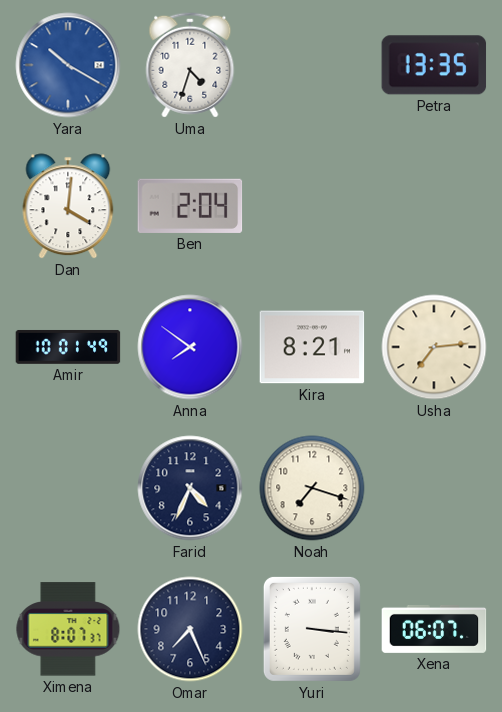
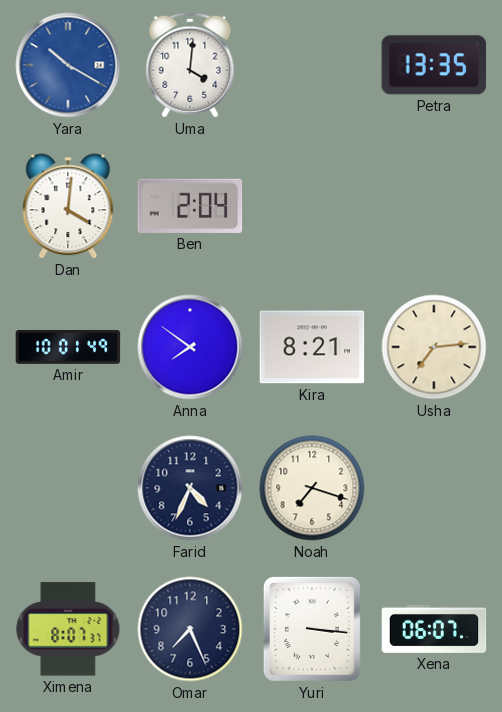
Uma: 4:33 -> 4:01 (190, 65)
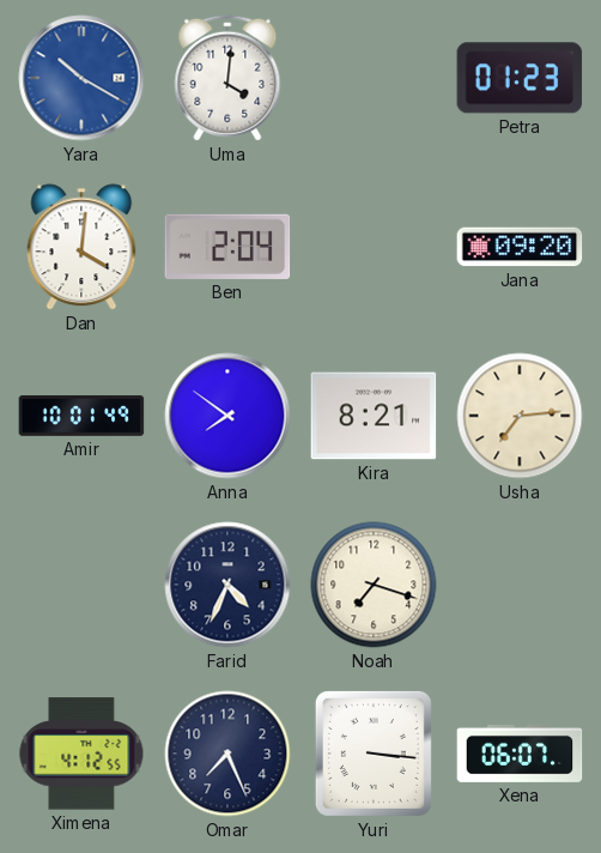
Petra: 13:35 -> 01:23 (520, 78)
Jana: none -> 09:20 (520, 247)
Ximena: 8:07 -> 4:12 (81, 754)
